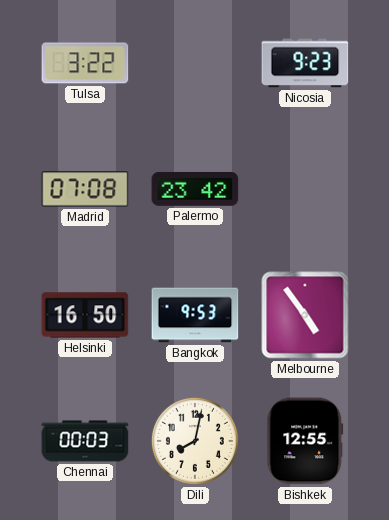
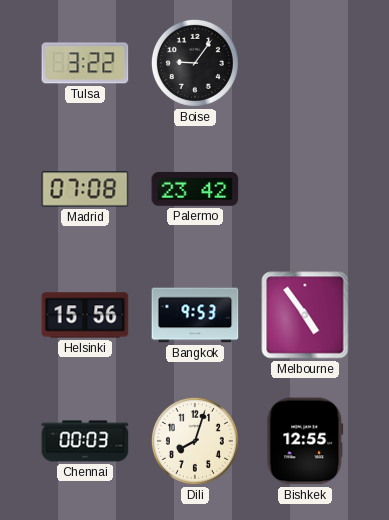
Boise: none -> 9:06 (195, 63)
Nicosia: 9:23 -> none (305, 63)
Helsinki: 16:50 -> 15:56 (85, 315)
Dili: 8:02 -> 8:03 (195, 441)
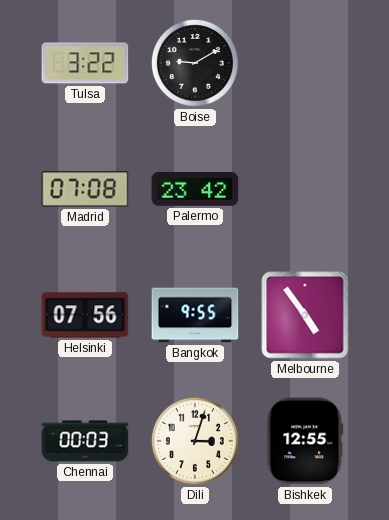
Boise: 9:06 -> 9:10 (195, 63)
Helsinki: 15:56 -> 07:56 (85, 315)
Bangkok: 9:53 -> 9:55 (195, 315)
Dili: 8:03 -> 3:03 (195, 441)
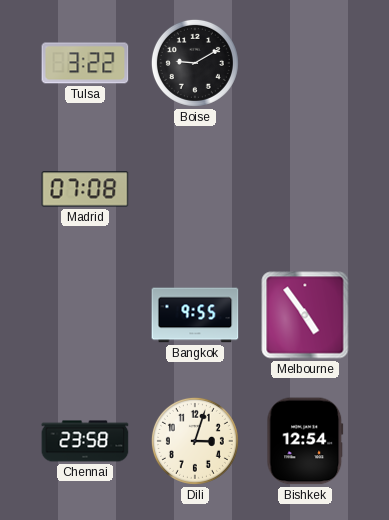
Palermo: 23:42 -> none (195, 189)
Helsinki: 07:56 -> none (85, 315)
Chennai: 00:03 -> 23:58 (85, 441)
Bishkek: 12:55 -> 12:54 (305, 441)
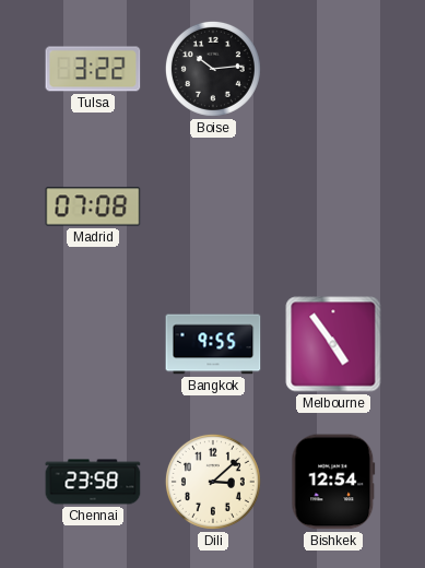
Boise: 9:10 -> 10:14 (213, 69)
Dili: 3:03 -> 3:08 (213, 482)
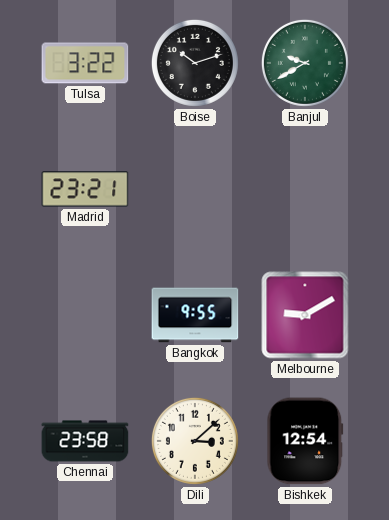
Boise: 10:14 -> 10:12 (195, 63)
Banjul: none -> 9:40 (305, 63)
Madrid: 07:08 -> 23:21 (85, 189)
Melbourne: 4:54 -> 9:10 (305, 315)
